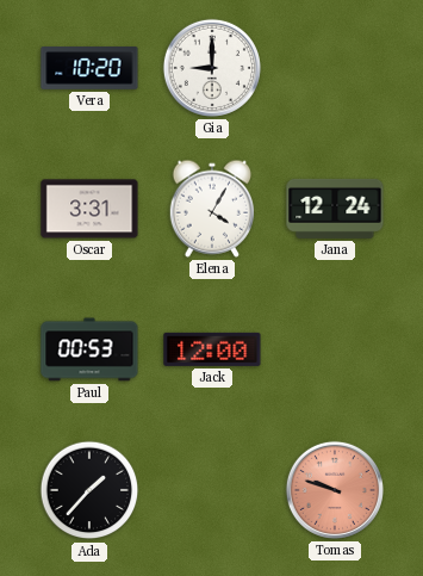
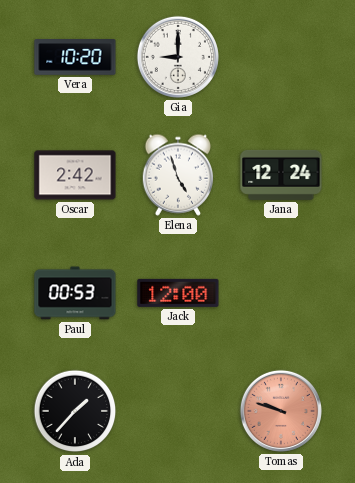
Oscar: 3:31 -> 2:42 (75, 175)
Elena: 4:05 -> 4:57 (178, 175)
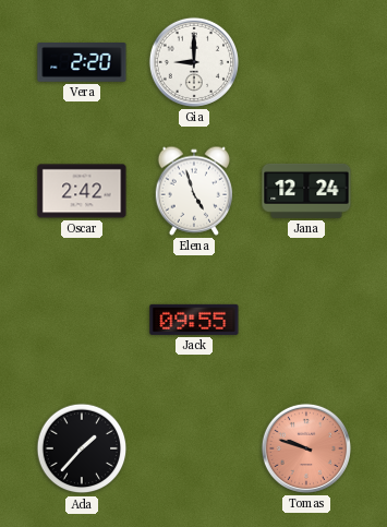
Vera: 10:20 -> 2:20 (82, 62)
Paul: 00:53 -> none (75, 293)
Jack: 12:00 -> 09:55 (194, 320)
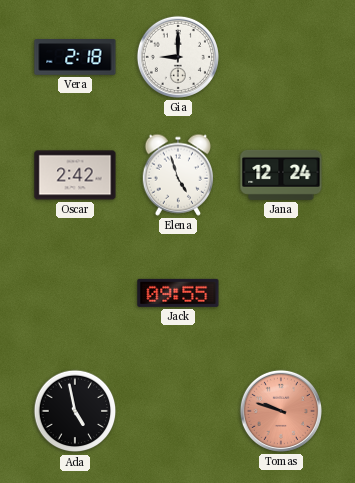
Vera: 2:20 -> 2:18 (75, 57)
Ada: 1:37 -> 4:58 (75, 411)
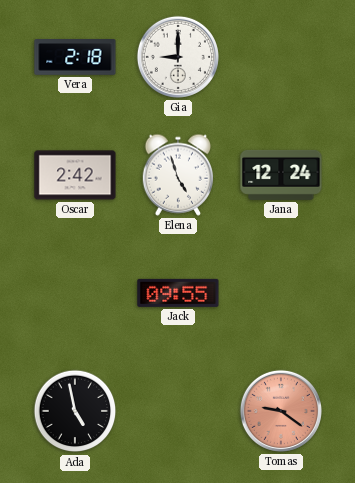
Tomas: 9:48 -> 9:21 (281, 411)
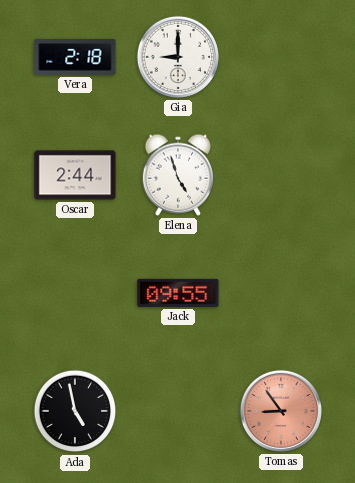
Oscar: 2:42 -> 2:44 (75, 175)
Jana: 12:24 -> none (281, 175)
Tomas: 9:21 -> 8:54 (281, 411)
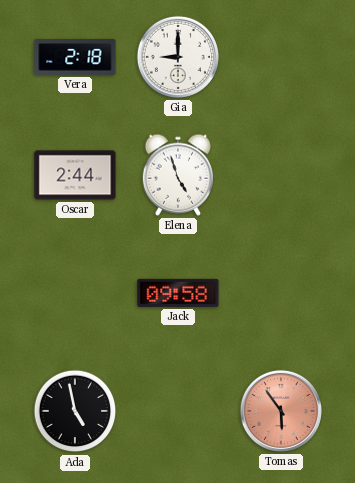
Jack: 09:55 -> 09:58 (178, 293)
Tomas: 8:54 -> 5:54 (281, 411)
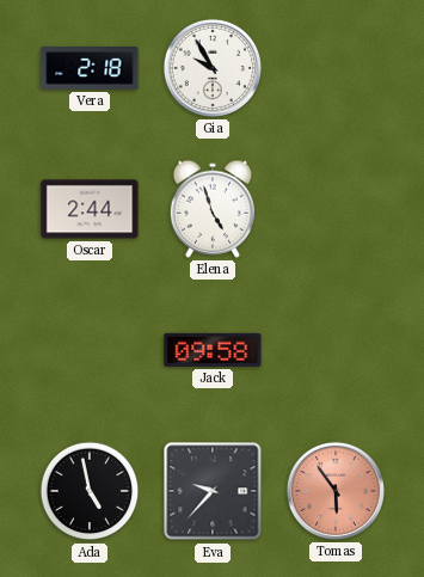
Gia: 9:00 -> 9:55 (213, 68)
Eva: none -> 9:37 (213, 491)
